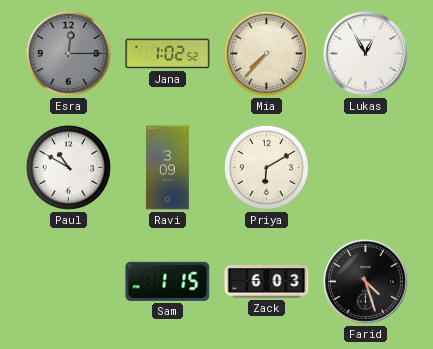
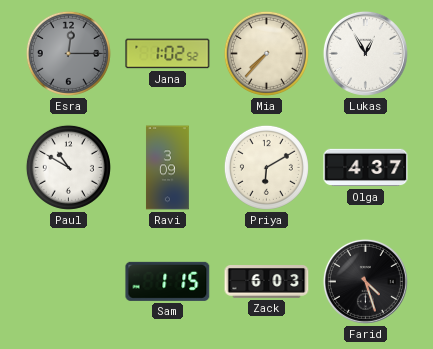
Olga: none -> 4:37 (366, 168)
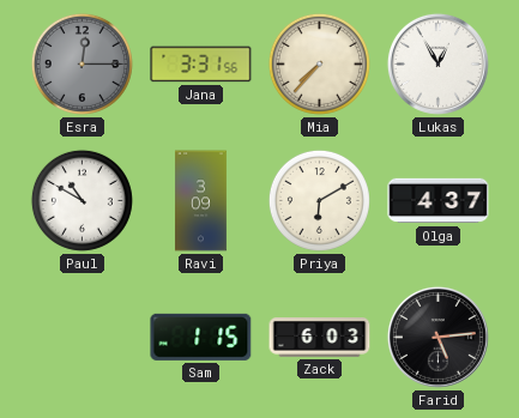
Jana: 1:02 -> 3:31 (201, 65)
Farid: 4:27 -> 5:14 (437, 337)
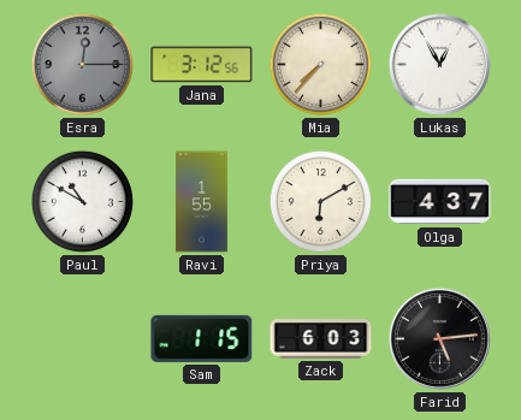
Jana: 3:31 -> 3:12 (202, 65)
Ravi: 3:09 -> 1:55 (201, 202)
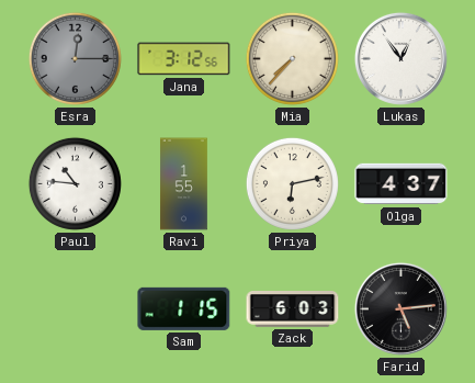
Lukas: 12:55 -> 12:54 (400, 58)
Paul: 10:50 -> 10:46 (75, 183)
Priya: 6:10 -> 6:13 (292, 183)
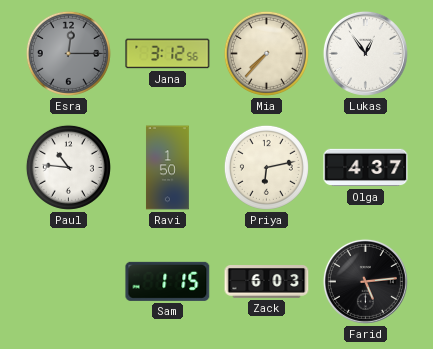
Ravi: 1:55 -> 1:50 (167, 168)
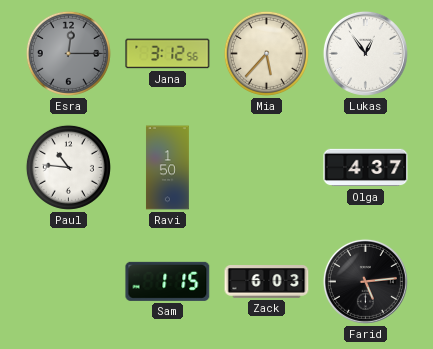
Mia: 7:37 -> 5:37 (266, 53)
Priya: 6:13 -> none (266, 167)
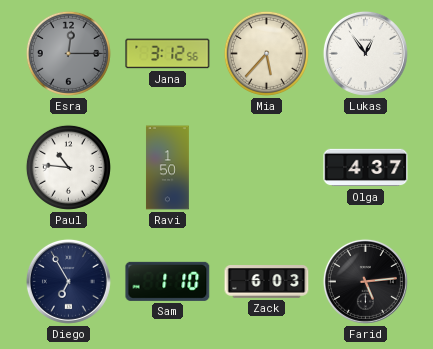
Diego: none -> 6:55 (68, 281)
Sam: 1:15 -> 1:10 (168, 281)
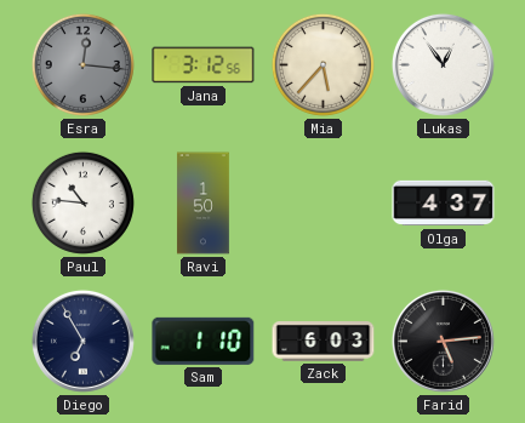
Esra: 12:15 -> 12:16 (82, 64)
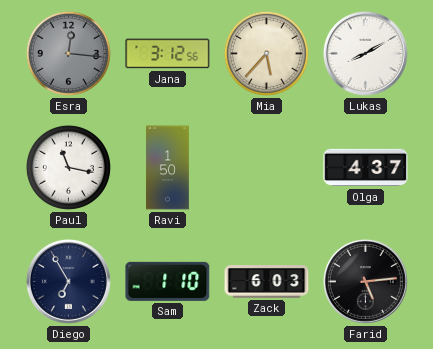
Lukas: 12:54 -> 8:10 (365, 53)
Paul: 10:46 -> 11:17 (68, 167)
